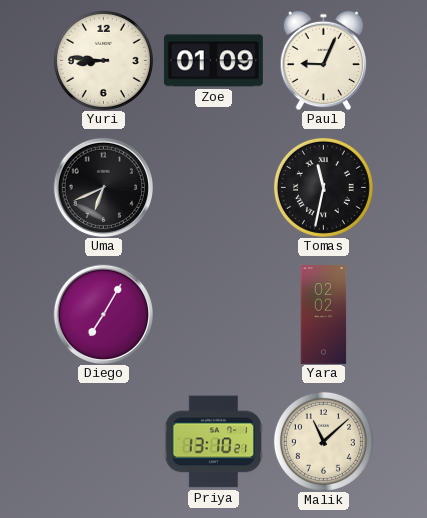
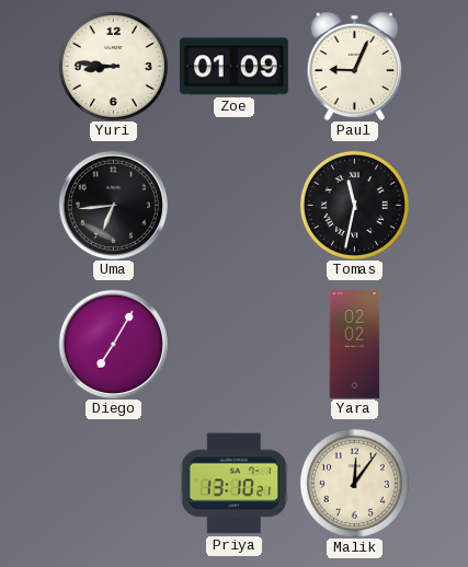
Uma: 6:41 -> 6:44 (113, 205)
Malik: 11:08 -> 12:06 (354, 483)
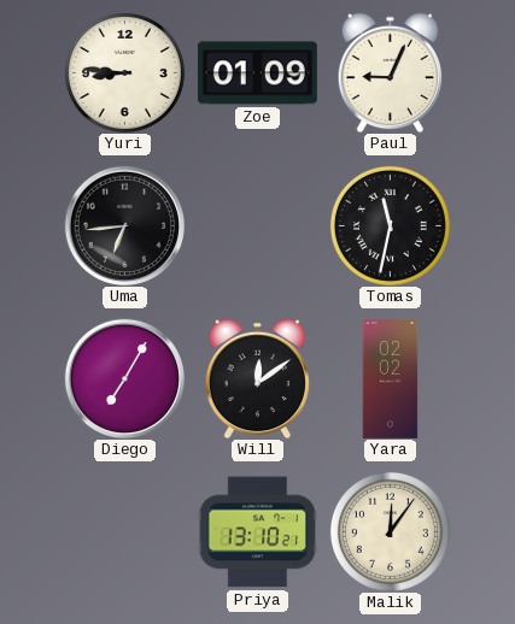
Will: none -> 12:09 (258, 378)
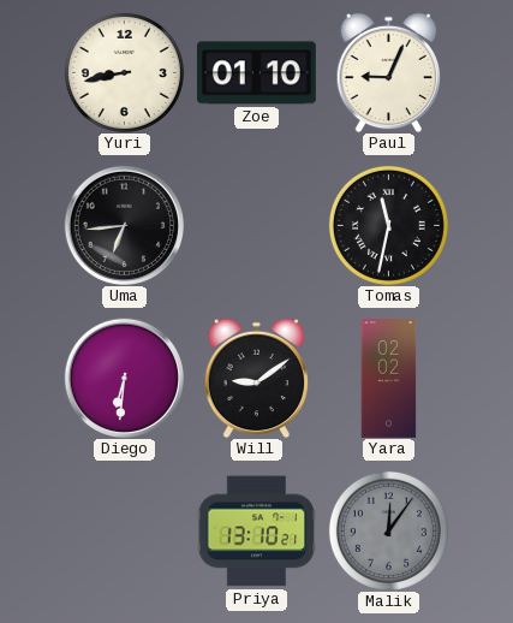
Yuri: 8:46 -> 8:43 (124, 72)
Zoe: 01:09 -> 01:10 (256, 73)
Diego: 7:05 -> 6:31 (124, 378)
Will: 12:09 -> 9:09 (257, 378)
Malik dial: cream -> grey (388, 530)
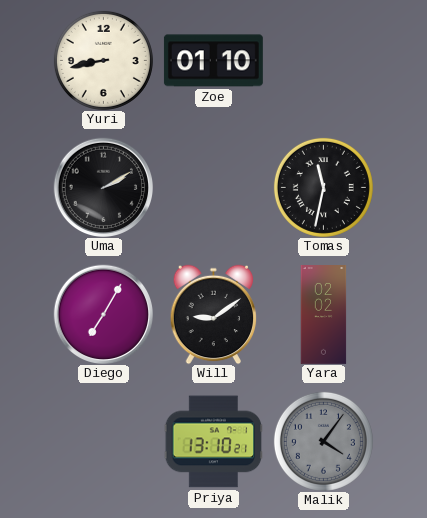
Paul: 9:04 -> none (389, 72)
Uma: 6:44 -> 2:10 (103, 187)
Diego: 6:31 -> 7:05 (103, 314)
Malik: 12:06 -> 4:06 (323, 441)
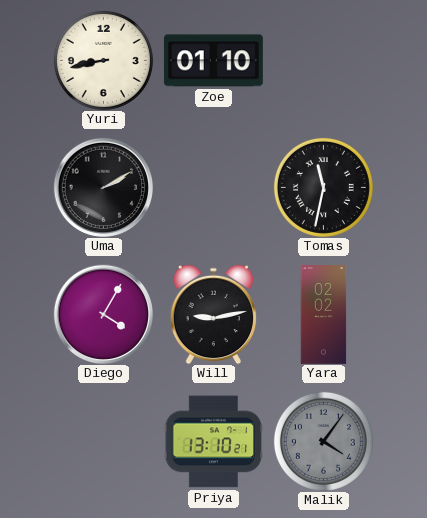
Diego: 7:05 -> 4:05 (103, 314)
Will: 9:09 -> 9:13 (214, 314)
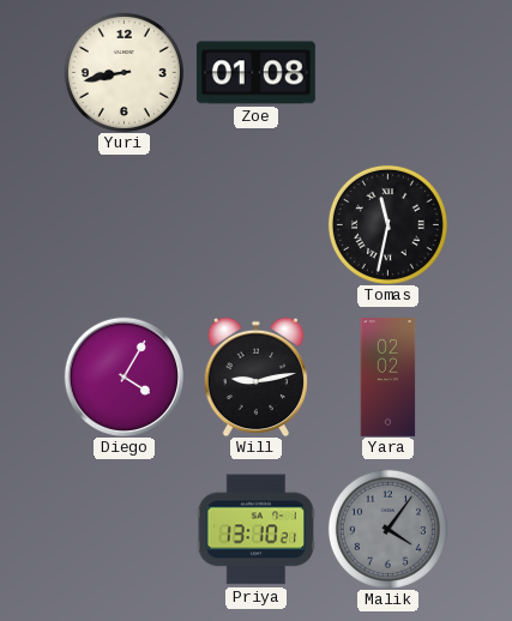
Zoe: 01:10 -> 01:08 (255, 73)
Uma: 2:10 -> none (103, 187)
